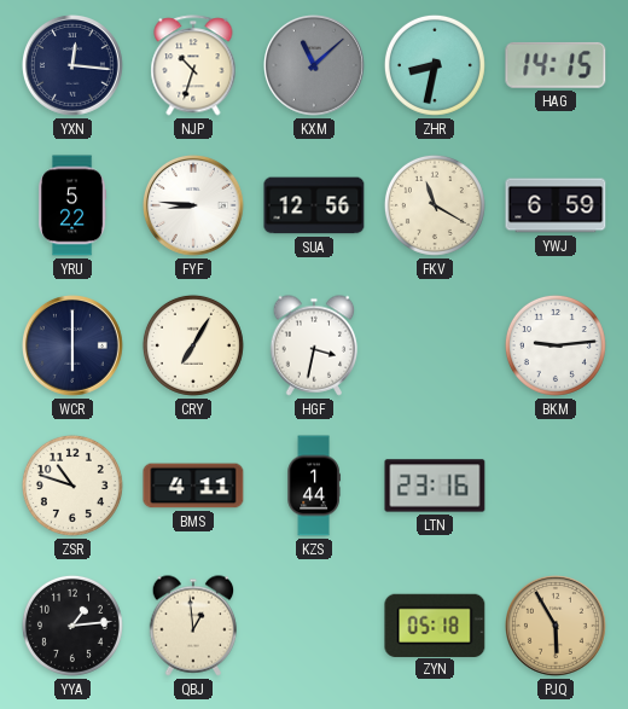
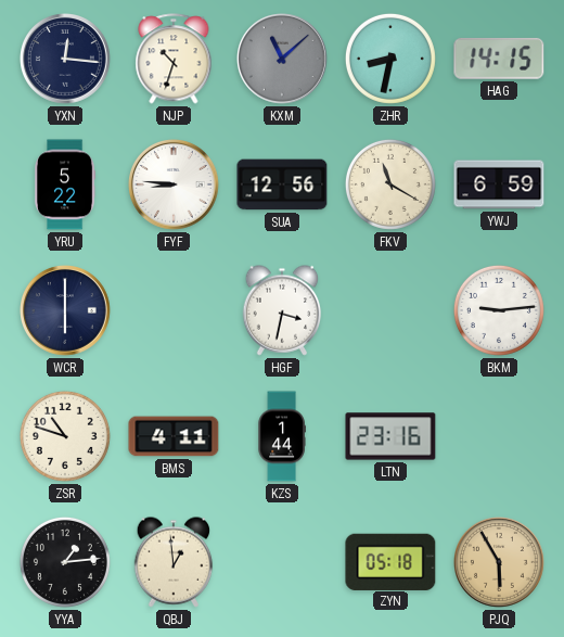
CRY: 7:05 -> none (193, 345)
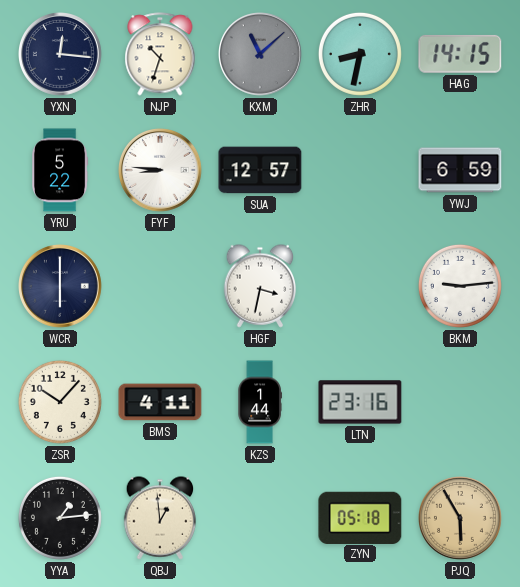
SUA: 12:56 -> 12:57 (260, 170)
FKV: 11:20 -> none (390, 184)
ZSR: 10:48 -> 10:07 (60, 402)
